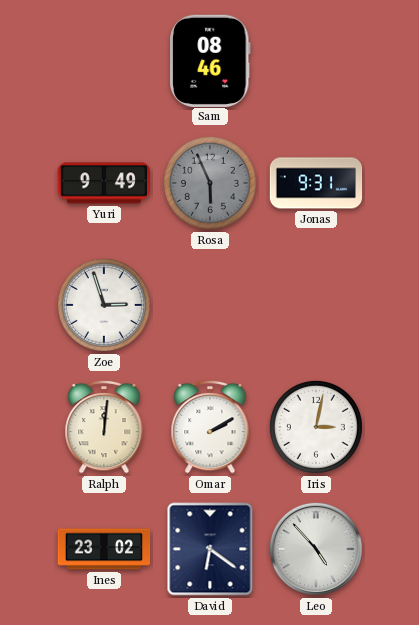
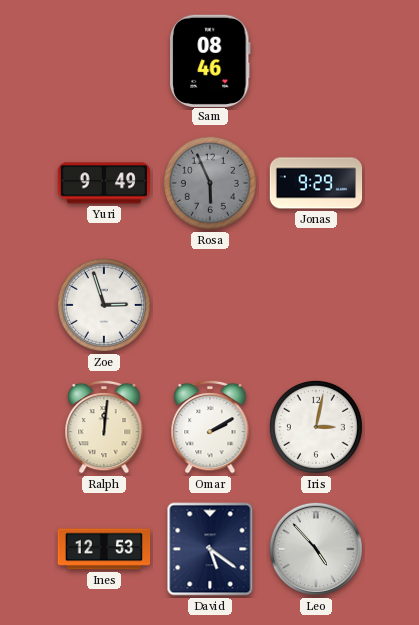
Jonas: 9:31 -> 9:29 (316, 183)
Ines: 23:02 -> 12:53 (104, 549)
David: 6:21 -> 5:21 (210, 549)
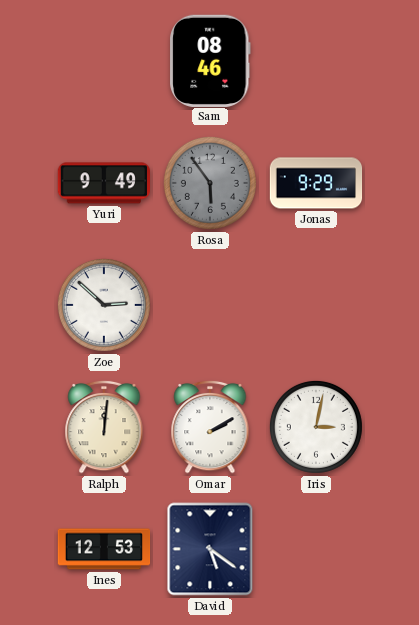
Rosa: 5:56 -> 5:54 (210, 183)
Zoe: 2:57 -> 2:52 (104, 305)
Leo: 4:53 -> none (316, 549)
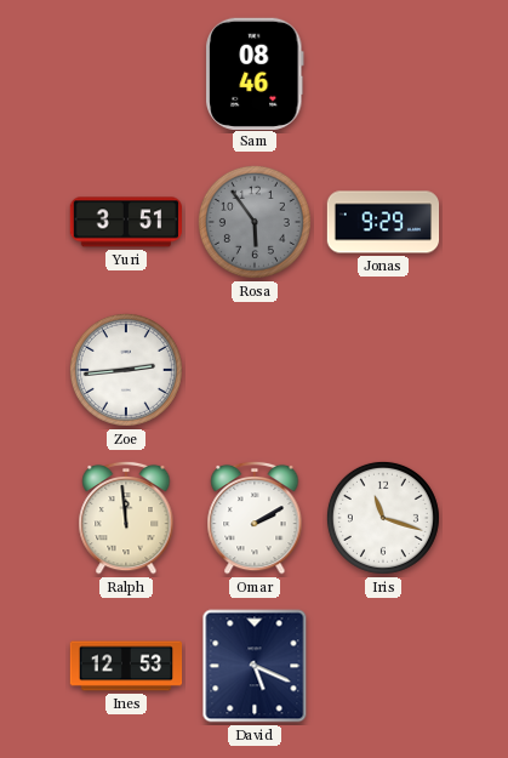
Yuri: 9:49 -> 3:51 (125, 222)
Zoe: 2:52 -> 2:44 (126, 370)
Ralph: 12:01 -> 11:59 (126, 518)
Iris: 3:02 -> 11:18 (383, 518)
David: 5:21 -> 5:19 (255, 666)
